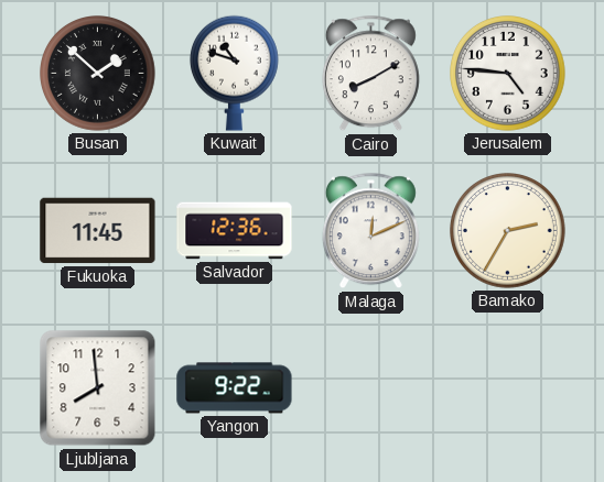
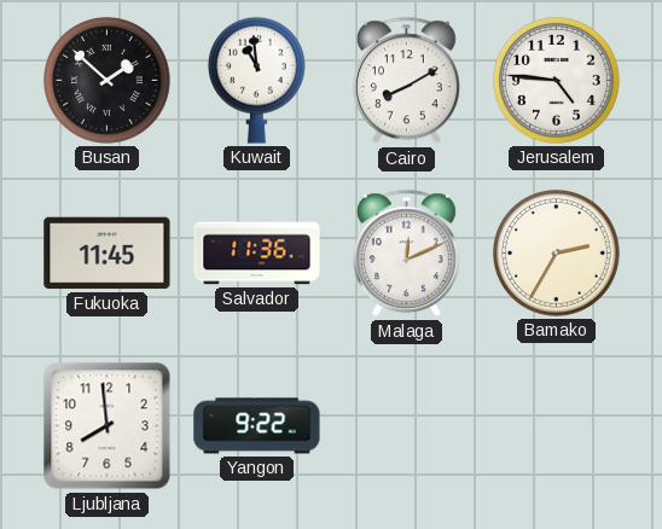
Kuwait: 10:48 -> 10:59 (256, 80)
Salvador: 12:36 -> 11:36 (257, 254)
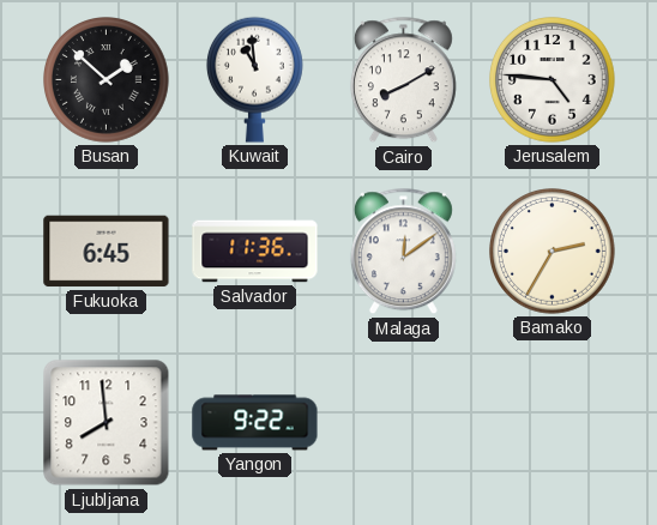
Fukuoka: 11:45 -> 6:45 (107, 252)
Malaga: 12:11 -> 12:09 (403, 252)
